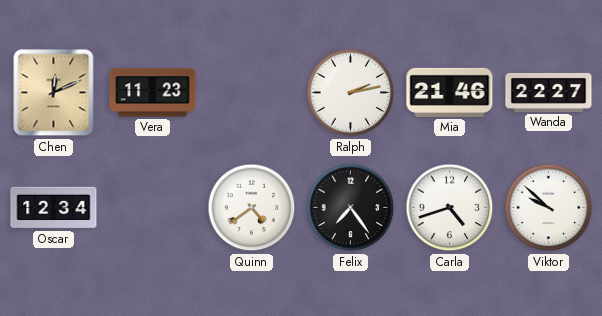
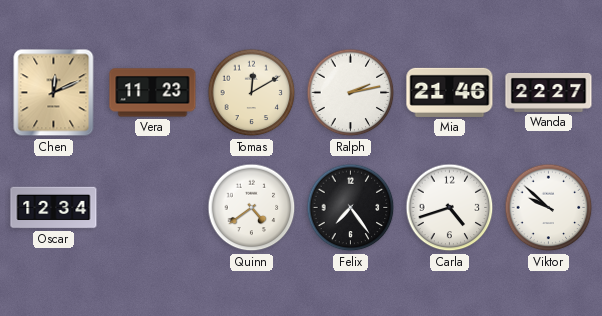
Tomas: none -> 12:10 (252, 93)
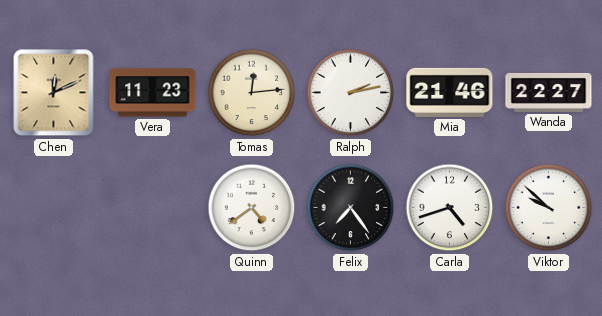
Tomas: 12:10 -> 12:14 (252, 93)
Oscar: 12:34 -> none (54, 208)
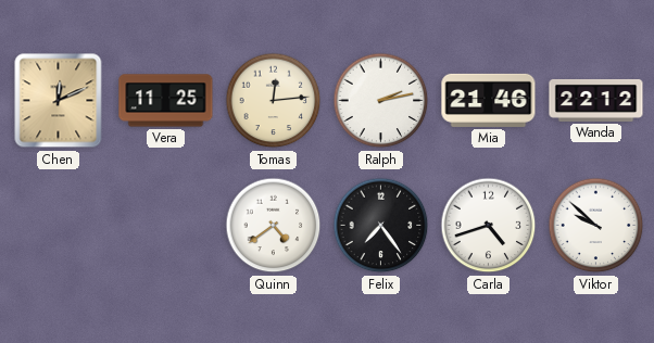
Vera: 11:23 -> 11:25 (166, 101)
Wanda: 22:27 -> 22:12 (596, 100)
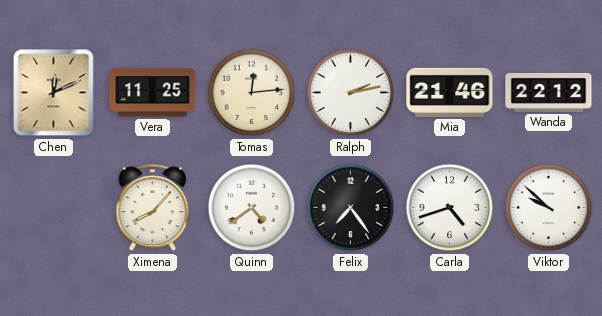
Ximena: none -> 8:07 (153, 208)
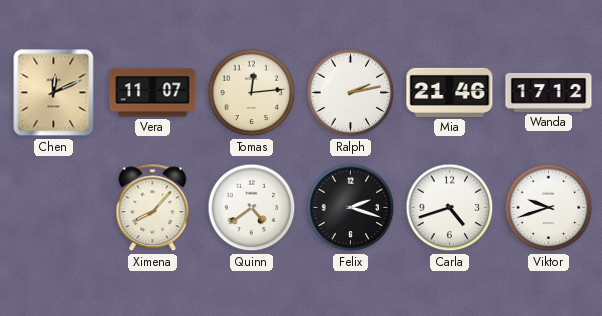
Vera: 11:25 -> 11:07 (153, 93)
Wanda: 22:12 -> 17:12 (549, 92)
Felix: 7:24 -> 2:18 (351, 208)
Viktor: 9:52 -> 9:42 (549, 208)
